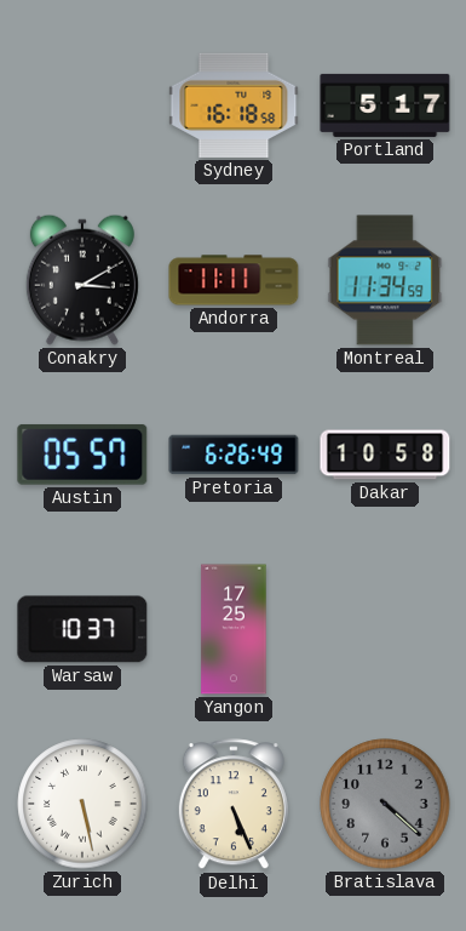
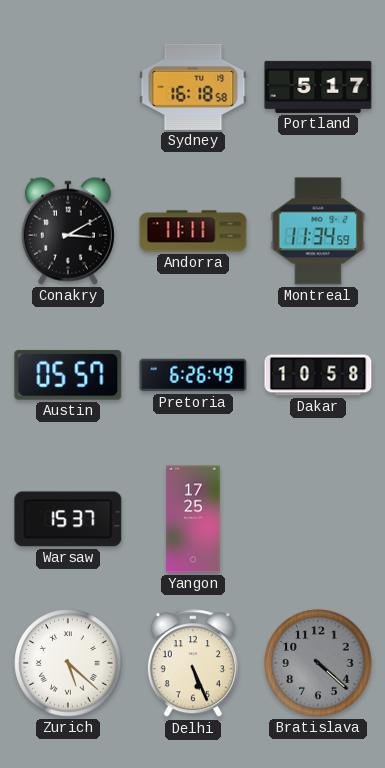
Warsaw: 10:37 -> 15:37 (68, 519)
Zurich: 5:28 -> 5:22 (68, 663)
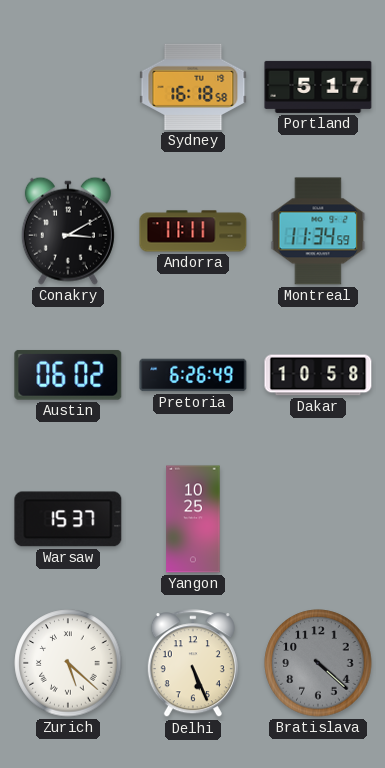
Austin: 05:57 -> 06:02 (68, 375)
Yangon: 17:25 -> 10:25 (193, 519)
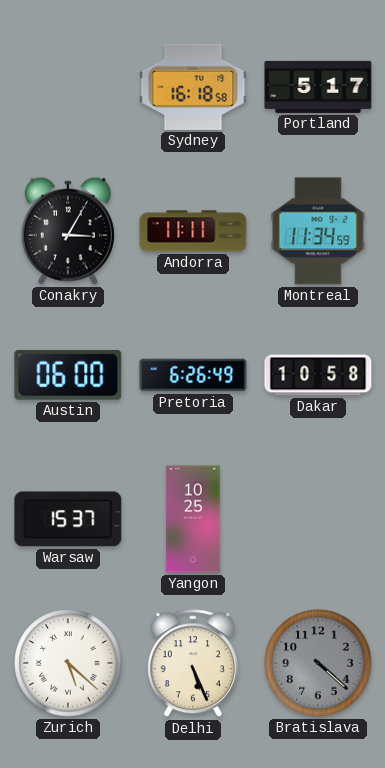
Conakry: 3:10 -> 3:05 (68, 231)
Austin: 06:02 -> 06:00 (68, 375)
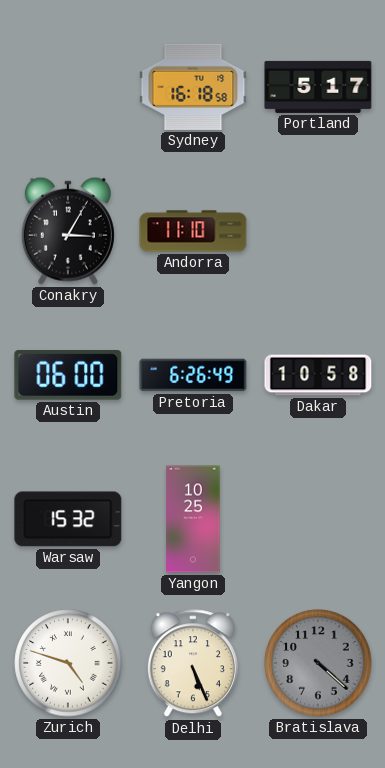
Andorra: 11:11 -> 11:10 (193, 231)
Montreal: 11:34 -> none (318, 231)
Warsaw: 15:37 -> 15:32 (68, 519)
Zurich: 5:22 -> 4:48 (68, 663)
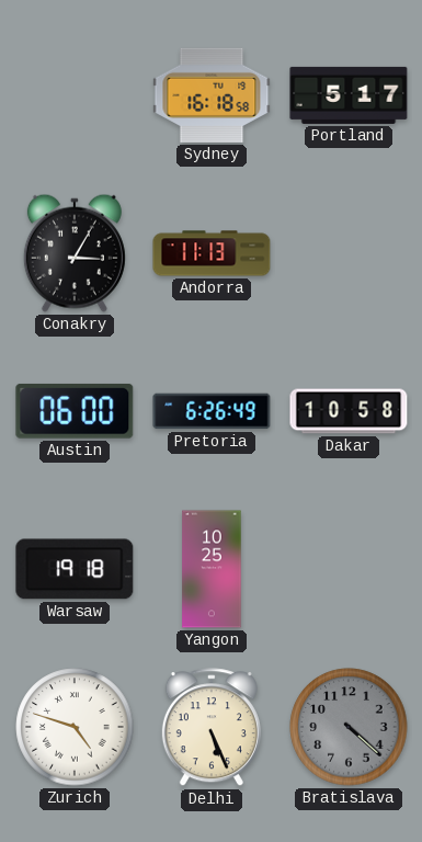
Andorra: 11:10 -> 11:13 (212, 253)
Warsaw: 15:32 -> 19:18 (75, 569)
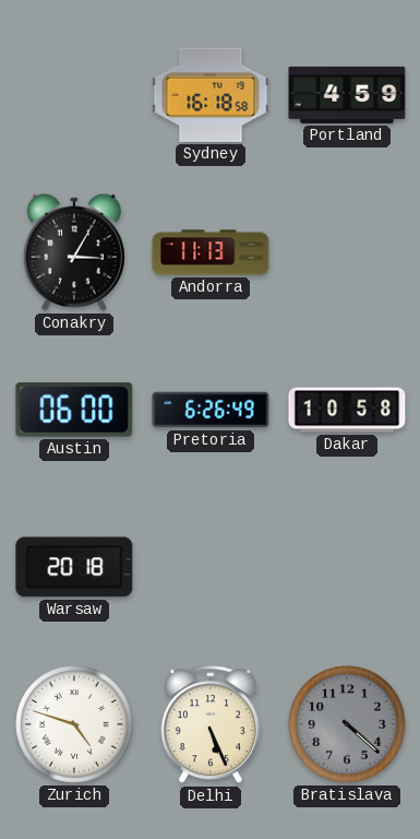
Portland: 5:17 -> 4:59 (347, 95)
Warsaw: 19:18 -> 20:18 (74, 567)
Yangon: 10:25 -> none (212, 569)
